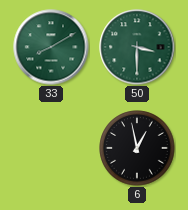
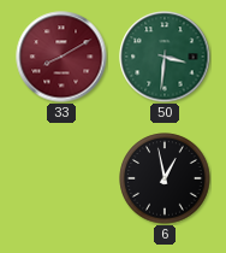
33 dial: green -> burgundy (61, 57)
50: 3:30 -> 3:31 (165, 57)
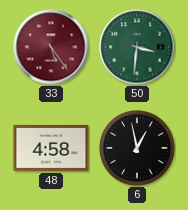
33: 8:10 -> 5:24 (51, 47)
48: none -> 4:58 (51, 148)
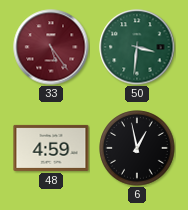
48: 4:58 -> 4:59 (51, 148)
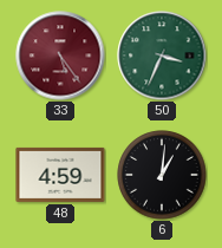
50: 3:31 -> 3:34 (162, 56)
6: 12:58 -> 1:01 (162, 175)
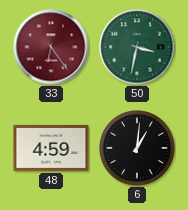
33: 5:24 -> 6:24 (51, 47)
50: 3:34 -> 3:32 (137, 47)
